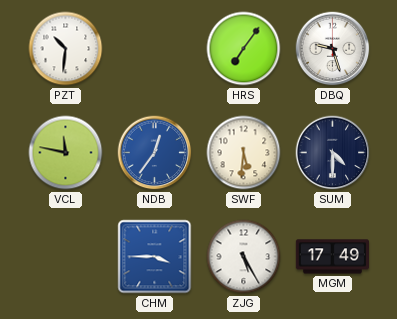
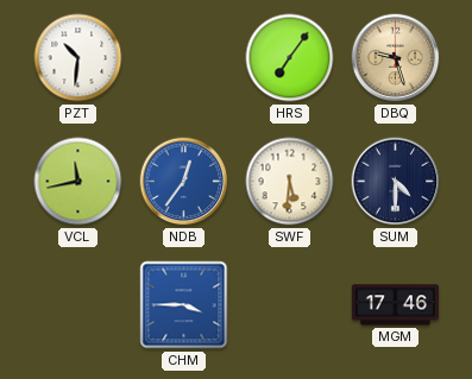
DBQ dial: white -> champagne (396, 58)
VCL: 11:47 -> 11:43 (78, 182)
ZJG: 5:25 -> none (244, 257)
MGM: 17:49 -> 17:46 (395, 305)
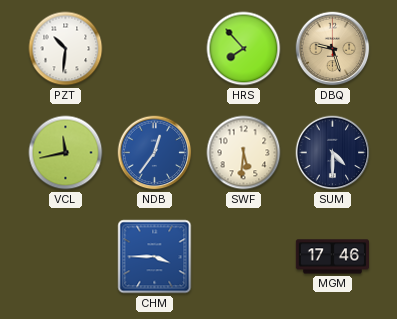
HRS: 7:06 -> 7:53 (244, 49)
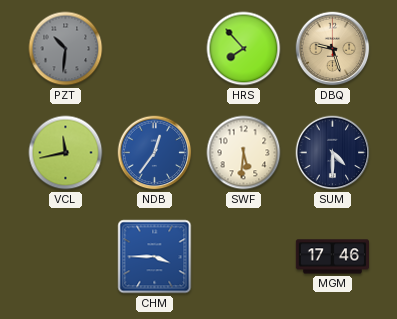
PZT dial: white -> grey (66, 49)
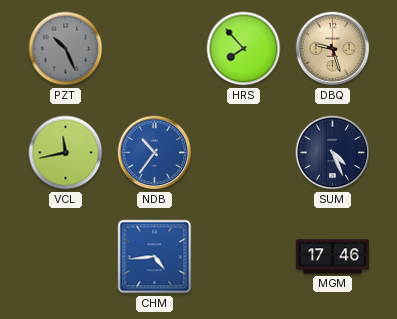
PZT: 10:31 -> 10:26 (66, 49)
NDB: 12:36 -> 10:36 (155, 153)
SWF: 5:31 -> none (244, 153)
SUM: 4:30 -> 4:26 (333, 153)
CHM: 3:45 -> 4:44 (155, 257)
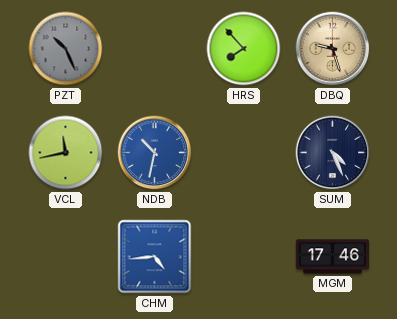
NDB: 10:36 -> 10:32 (155, 153)
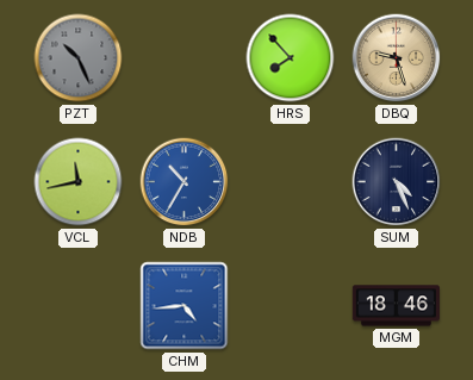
NDB: 10:32 -> 10:35 (185, 182)
MGM: 17:46 -> 18:46 (396, 306)
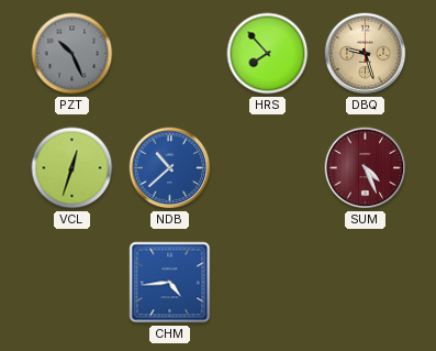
VCL: 11:43 -> 12:33 (72, 168)
NDB: 10:35 -> 10:38 (170, 168)
SUM dial: navy -> burgundy (366, 168)
MGM: 18:46 -> none (396, 306)
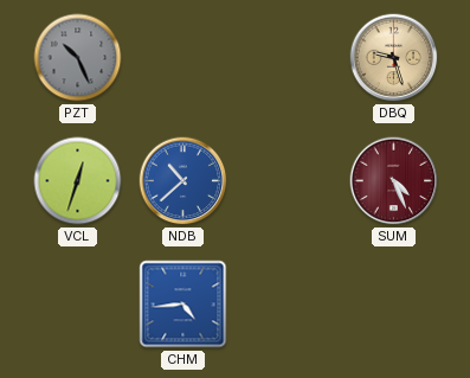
HRS: 7:53 -> none (268, 54)
